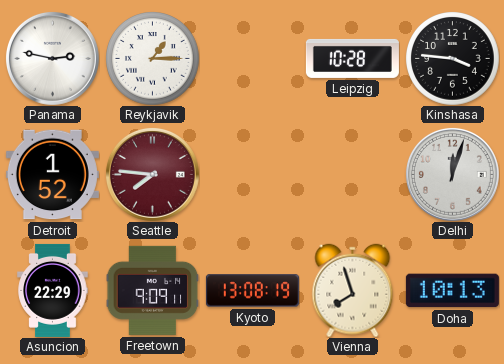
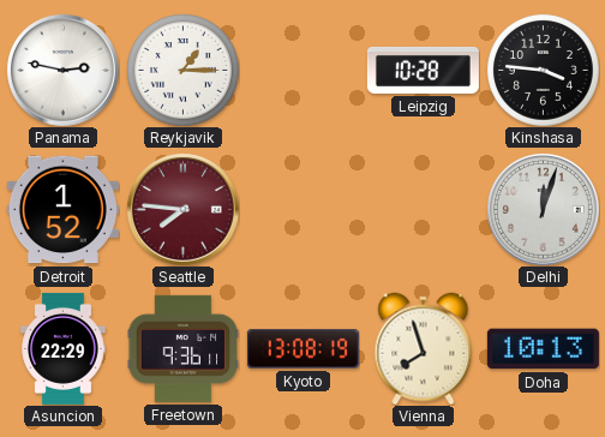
Freetown: 9:09 -> 9:36 (182, 348)
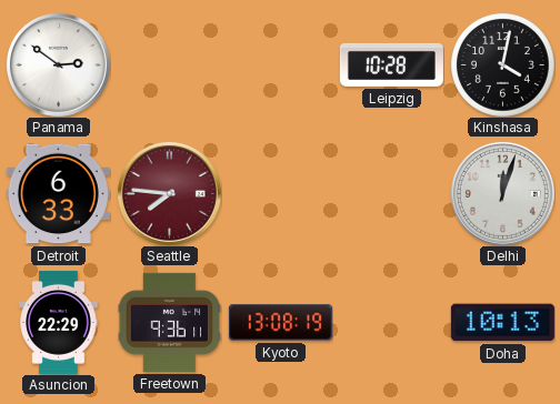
Panama: 2:47 -> 2:51 (58, 64)
Reykjavik: 1:15 -> none (184, 71)
Kinshasa: 3:46 -> 4:02 (503, 65)
Detroit: 1:52 -> 6:33 (58, 194)
Vienna: 7:57 -> none (424, 348)
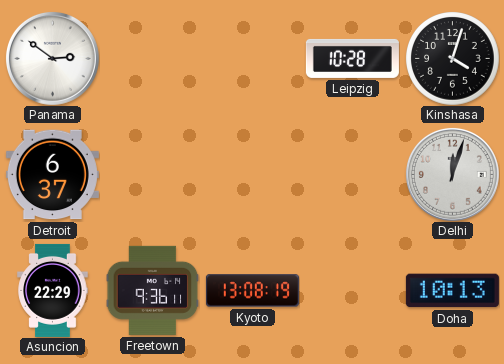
Kinshasa: 4:02 -> 4:03 (453, 59)
Detroit: 6:33 -> 6:37 (52, 175)
Seattle: 7:46 -> none (169, 193)
